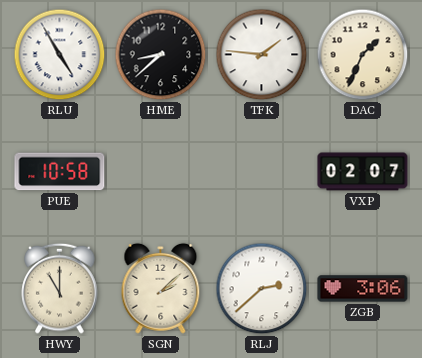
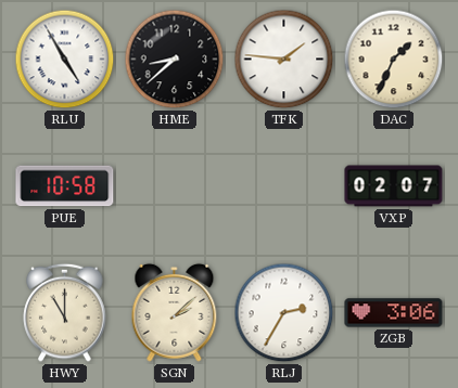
RLJ: 2:38 -> 2:35 (284, 313)
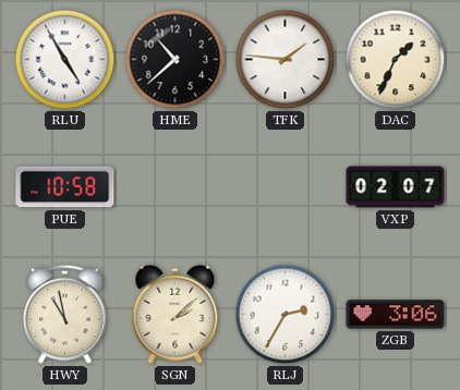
HME: 8:38 -> 10:38 (175, 60)
HWY: 11:00 -> 10:58 (65, 314)
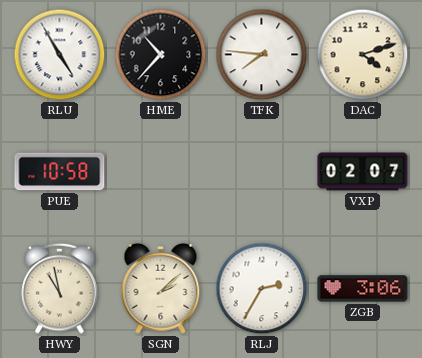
HME: 10:38 -> 10:37 (161, 55)
TFK: 1:46 -> 7:46 (262, 55)
DAC: 1:34 -> 4:12 (363, 55)
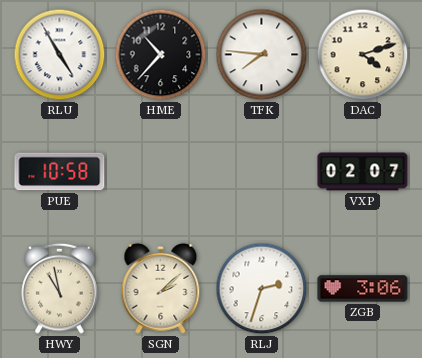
RLJ: 2:35 -> 2:33 (262, 289)
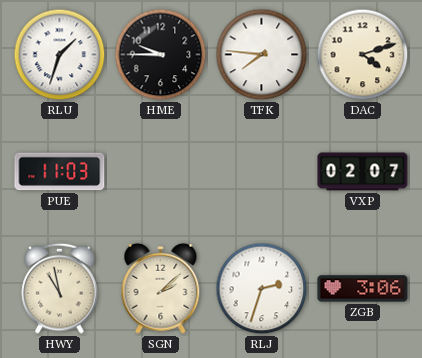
RLU: 4:55 -> 1:33 (60, 55)
HME: 10:37 -> 9:45 (161, 55)
PUE: 10:58 -> 11:03 (60, 172)
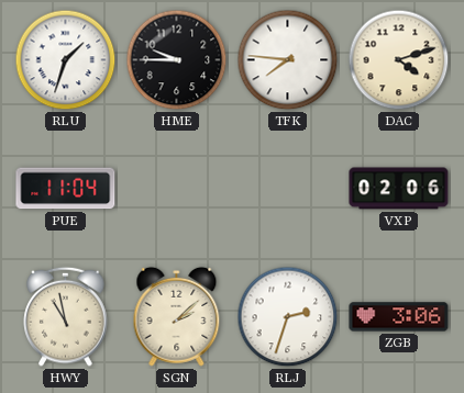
PUE: 11:03 -> 11:04 (66, 189)
VXP: 02:07 -> 02:06 (399, 189)
